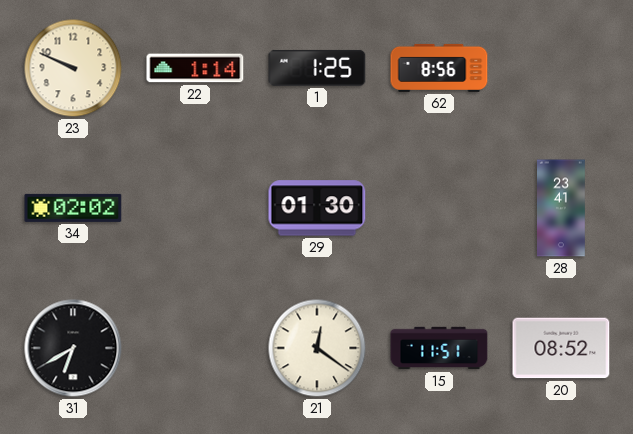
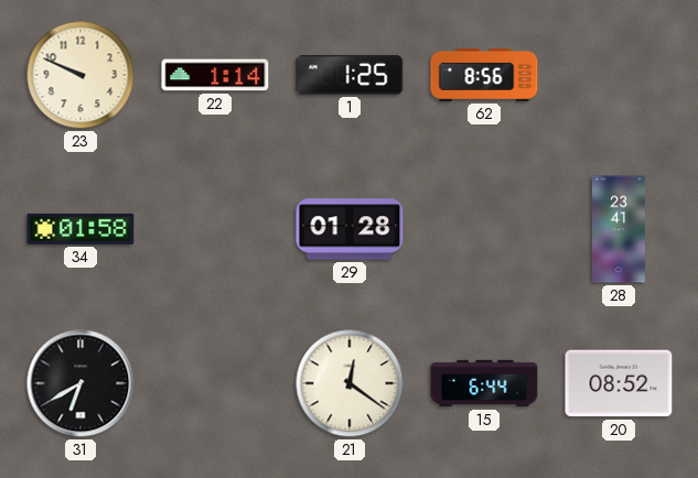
34: 02:02 -> 01:58 (80, 229)
29: 01:30 -> 01:28 (350, 229)
15: 11:51 -> 6:44 (484, 383)
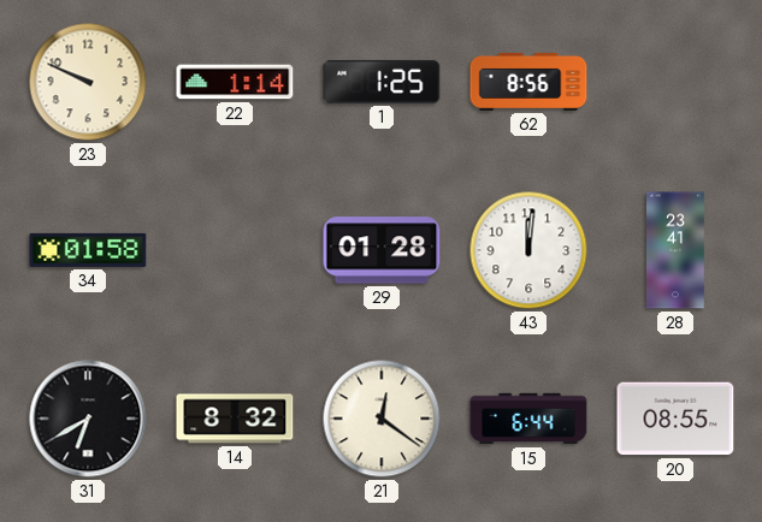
43: none -> 12:01 (528, 250)
14: none -> 8:32 (235, 419)
20: 08:52 -> 08:55 (675, 419)
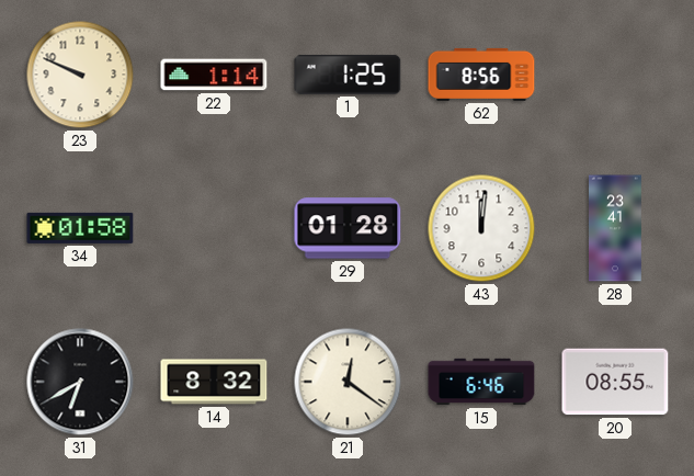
15: 6:44 -> 6:46 (481, 382)
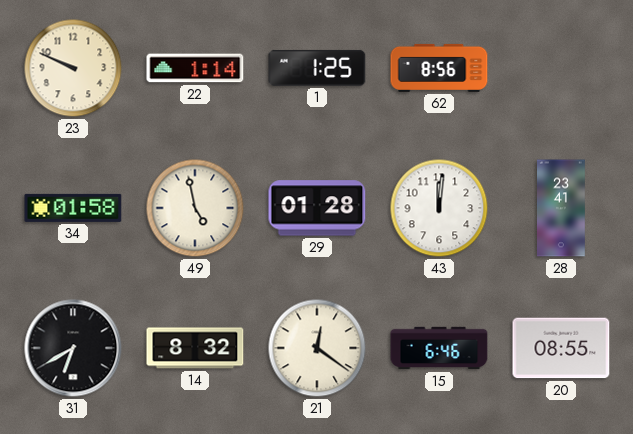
49: none -> 4:58 (195, 208)
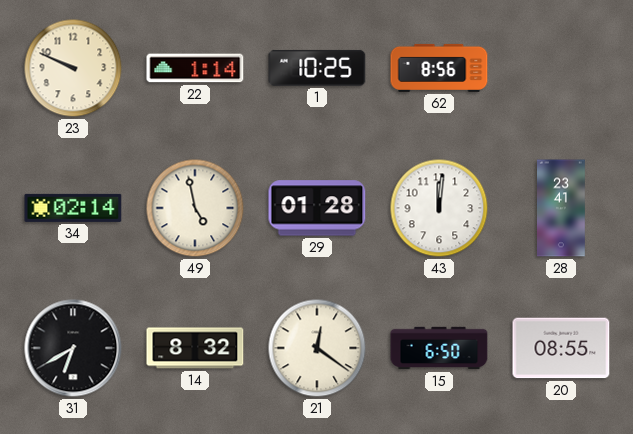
1: 1:25 -> 10:25 (317, 68)
34: 01:58 -> 02:14 (73, 208)
15: 6:46 -> 6:50 (439, 348)
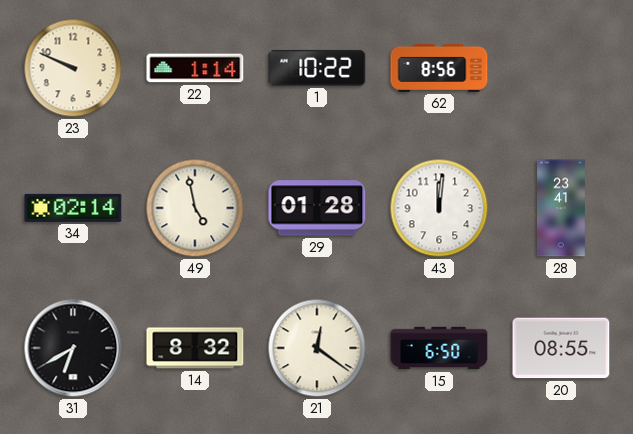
1: 10:25 -> 10:22 (317, 68)
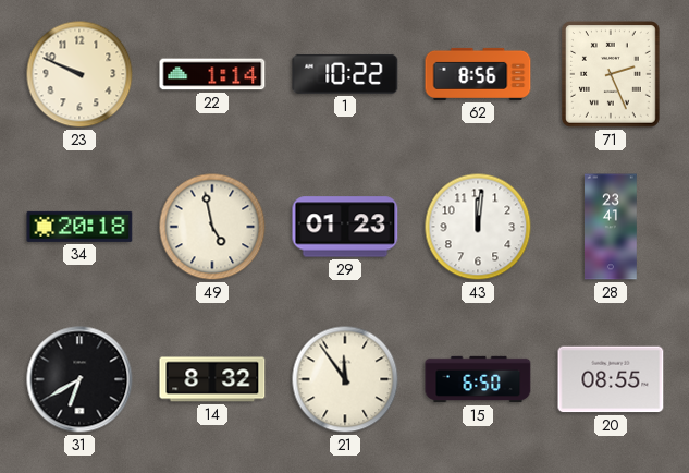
71: none -> 2:26 (612, 75)
34: 02:14 -> 20:18 (79, 227)
29: 01:28 -> 01:23 (345, 227)
21: 12:21 -> 11:54 (345, 379)
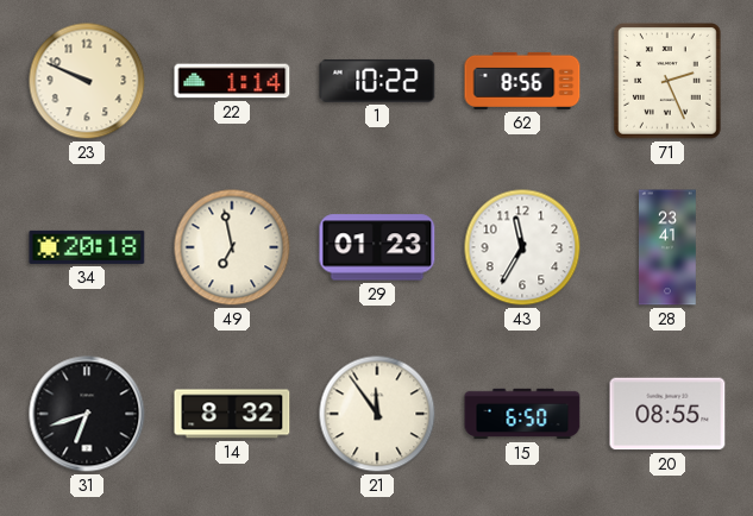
49: 4:58 -> 6:58 (232, 247)
43: 12:01 -> 11:35 (522, 247)
31: 6:40 -> 6:42 (87, 414)
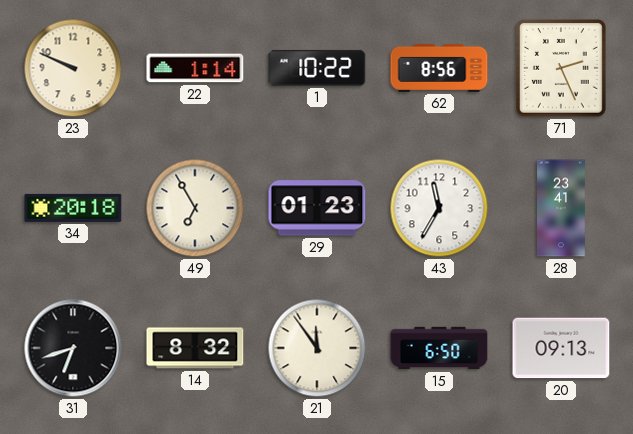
49: 6:58 -> 6:55 (195, 208)
20: 08:55 -> 09:13 (561, 348)
